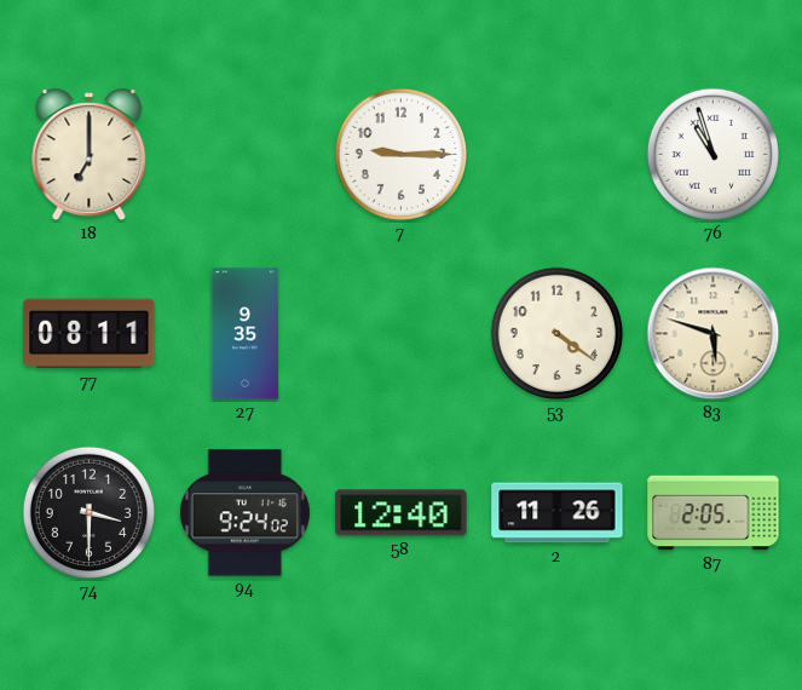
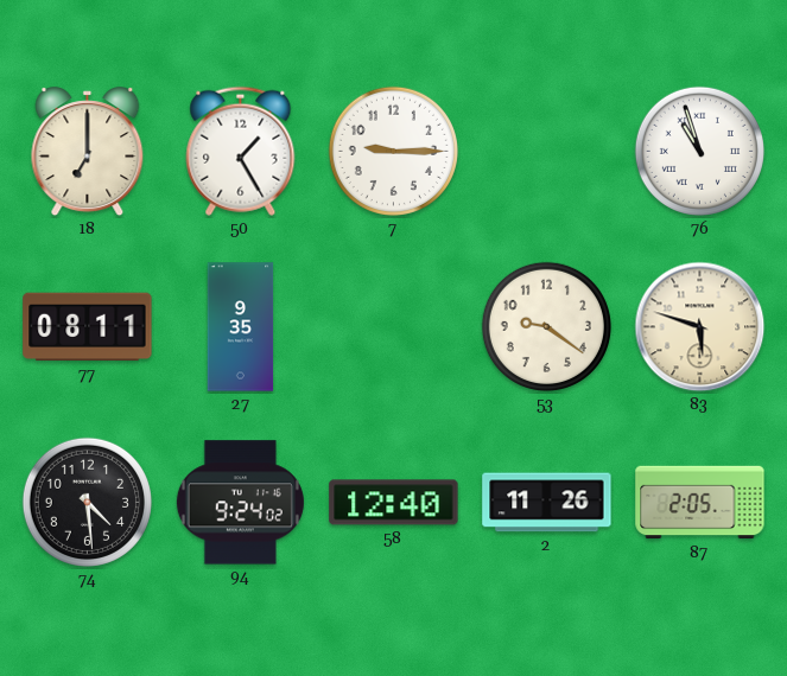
50: none -> 1:25 (241, 151)
53: 4:21 -> 9:21 (546, 326)
74: 3:30 -> 4:29 (87, 502)
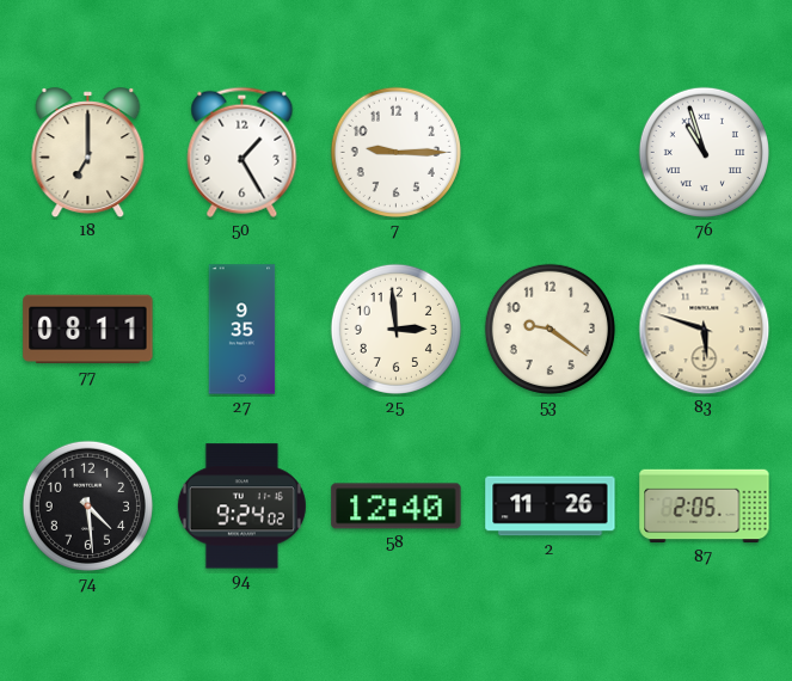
25: none -> 2:59 (395, 329)
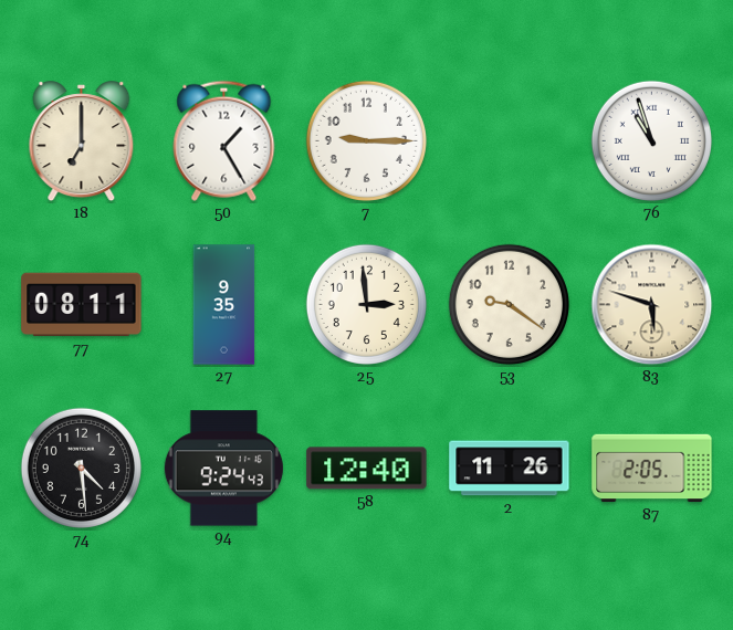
94: 9:24:02 -> 9:24:43 (223, 469)
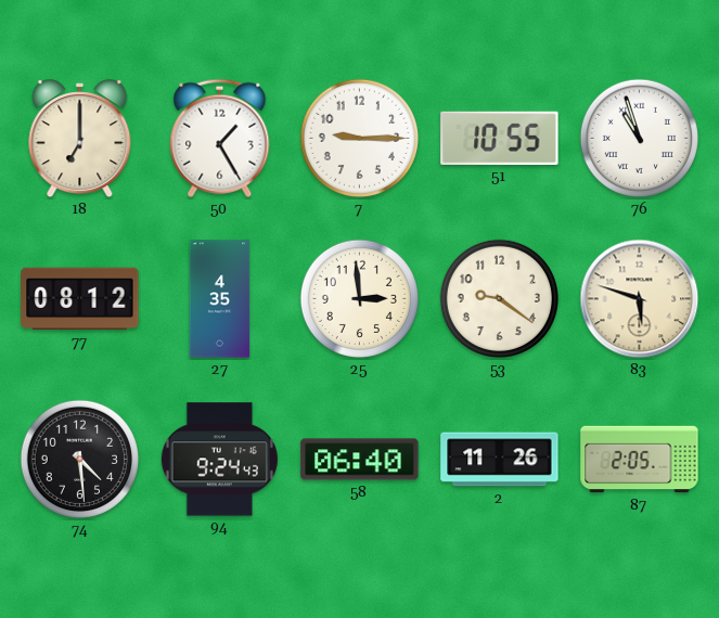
51: none -> 10:55 (500, 138)
77: 08:11 -> 08:12 (80, 299)
27: 9:35 -> 4:35 (220, 299)
58: 12:40 -> 06:40 (360, 460)
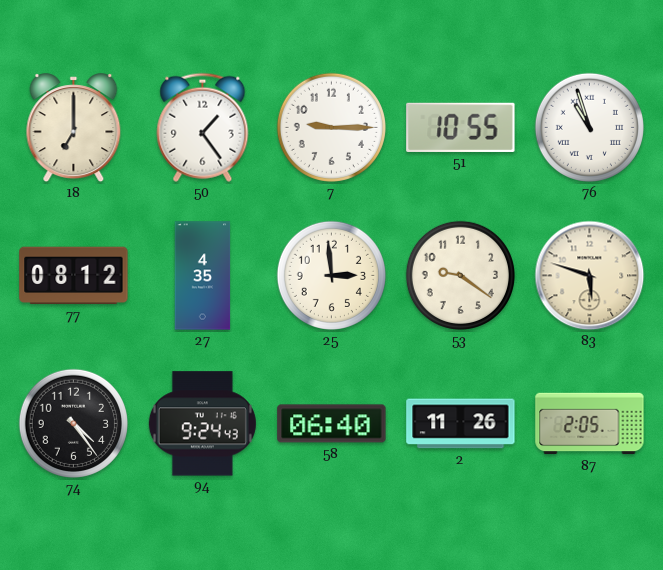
50: 1:25 -> 1:24 (203, 127)
74: 4:29 -> 4:24 (73, 423)
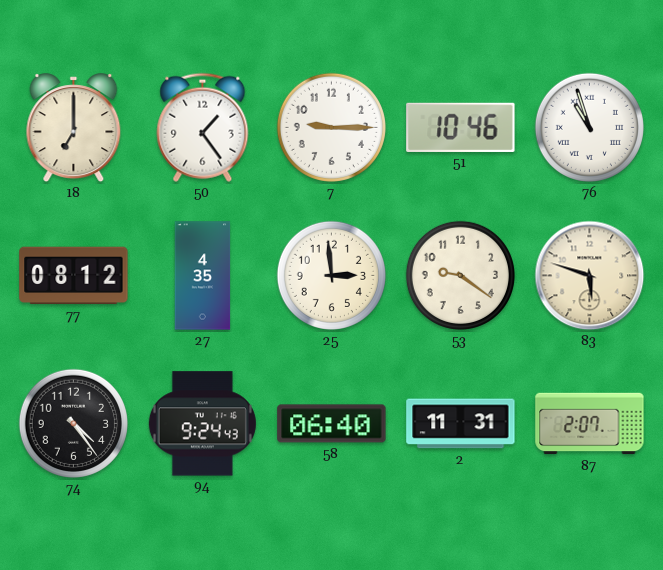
51: 10:55 -> 10:46 (461, 127)
2: 11:26 -> 11:31 (461, 424)
87: 2:05 -> 2:07 (590, 424)
